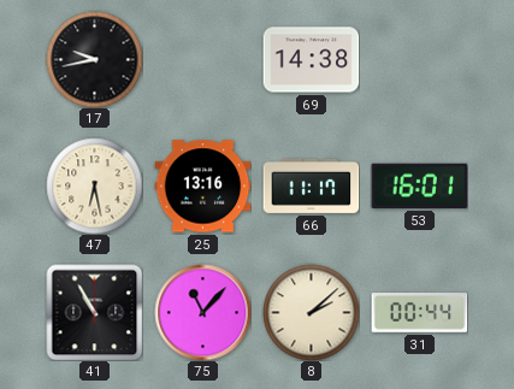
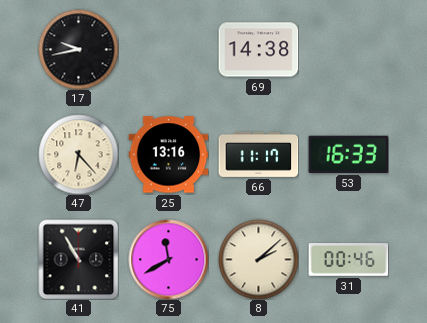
47: 6:28 -> 6:23 (78, 154)
53: 16:01 -> 16:33 (348, 154)
75: 11:07 -> 11:40 (168, 259)
31: 00:44 -> 00:46 (348, 260)
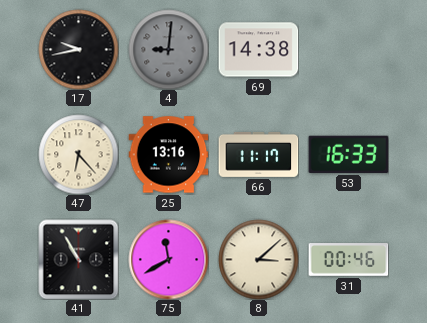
4: none -> 9:01 (168, 49)
8: 2:08 -> 3:08 (258, 259)
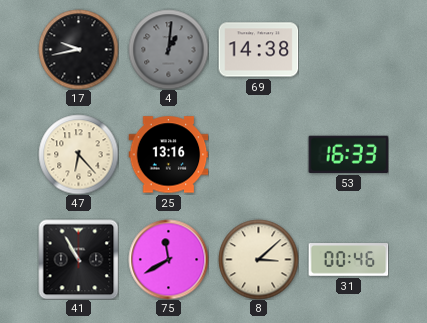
4: 9:01 -> 1:01 (168, 49)
66: 11:17 -> none (258, 154)
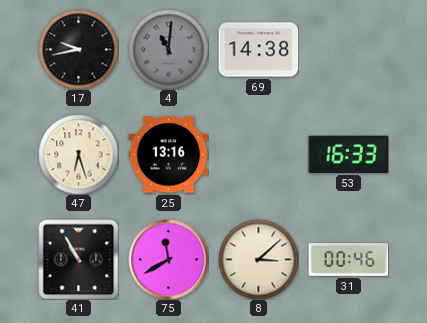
4: 1:01 -> 11:01 (168, 49)
47: 6:23 -> 6:27 (78, 154)
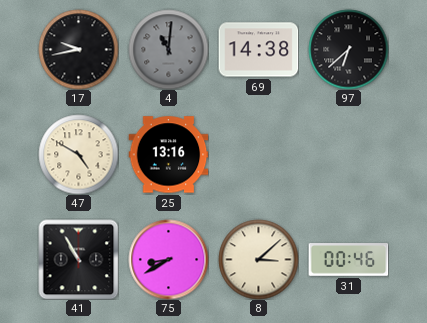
97: none -> 6:38 (348, 49)
47: 6:27 -> 4:50 (78, 154)
53: 16:33 -> none (348, 154)
75: 11:40 -> 8:40 (168, 259)
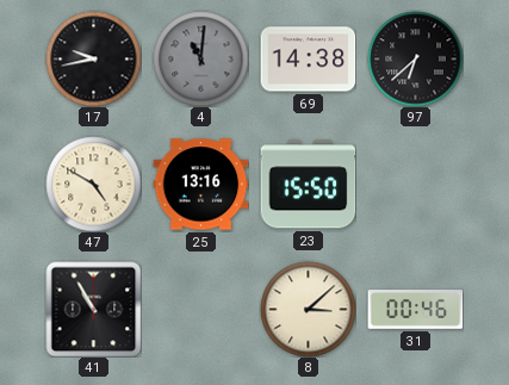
23: none -> 15:50 (308, 185)
75: 8:40 -> none (168, 259)
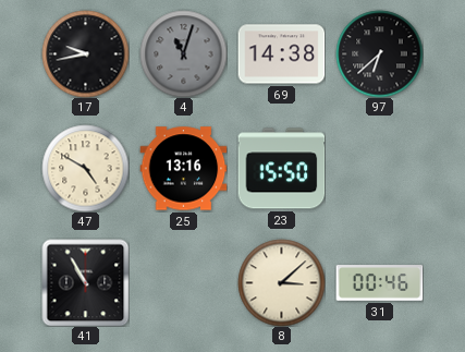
4: 11:01 -> 11:03 (183, 53)
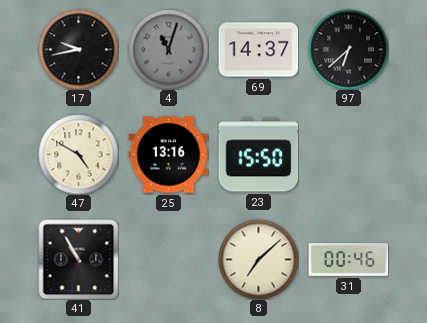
69: 14:38 -> 14:37 (258, 50)
8: 3:08 -> 7:08 (258, 259)
